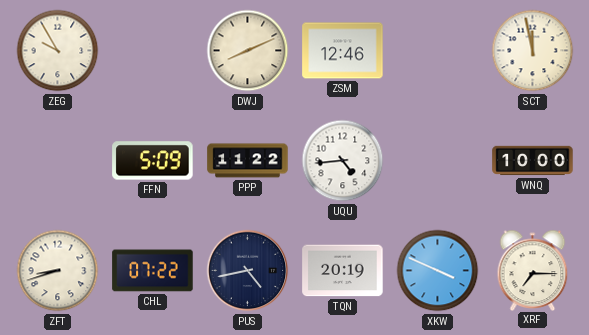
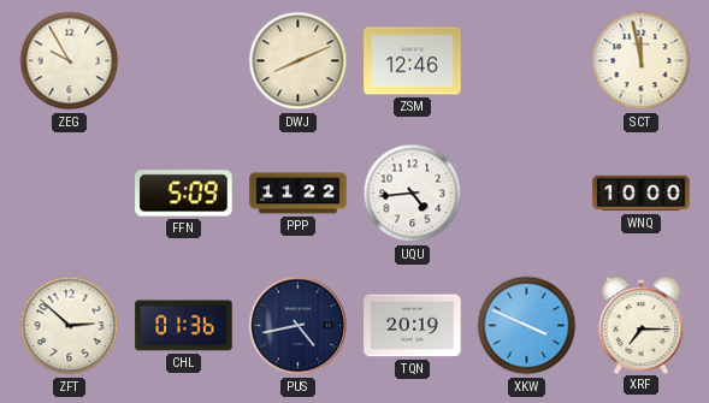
ZFT: 8:42 -> 2:52 (70, 326)
CHL: 07:22 -> 01:36 (184, 326)
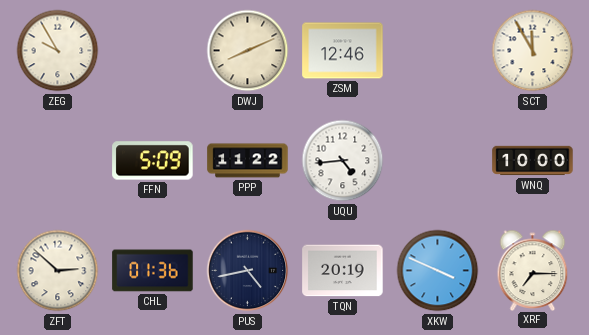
SCT: 11:58 -> 11:55 (533, 51)
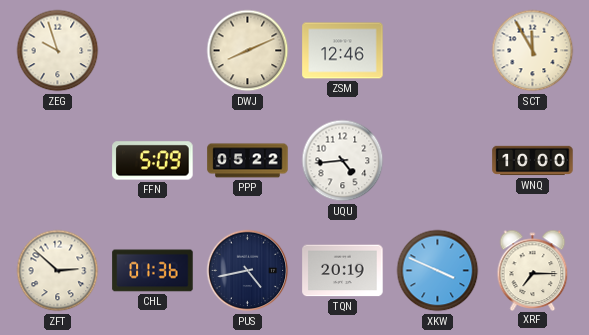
ZEG: 9:55 -> 9:57 (58, 51)
PPP: 11:22 -> 05:22 (248, 161)
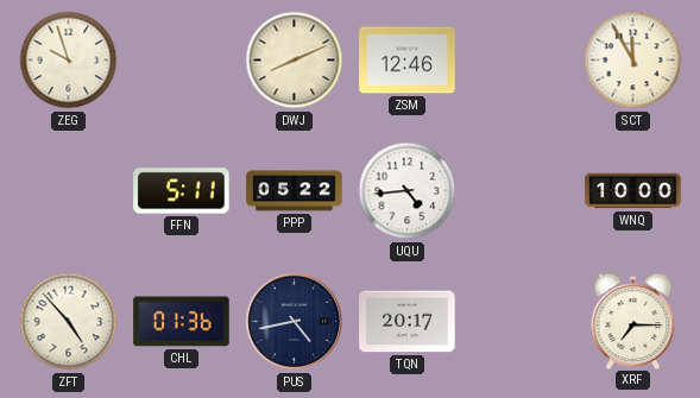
FFN: 5:09 -> 5:11 (182, 191)
ZFT: 2:52 -> 4:53 (69, 322)
TQN: 20:19 -> 20:17 (408, 322)
XKW: 3:49 -> none (438, 271)
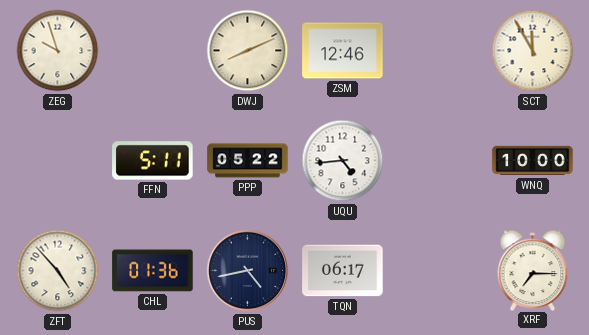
TQN: 20:17 -> 06:17 (343, 271)
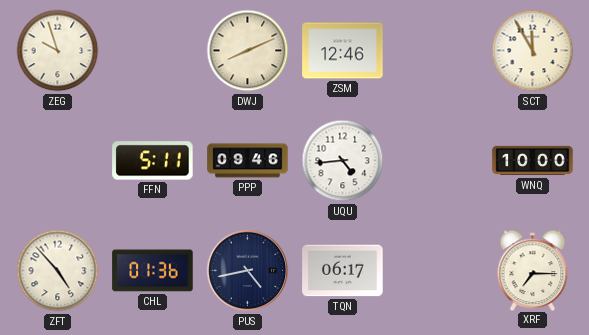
PPP: 05:22 -> 09:46 (248, 161)
